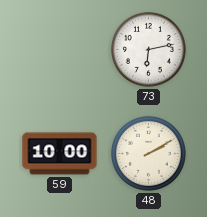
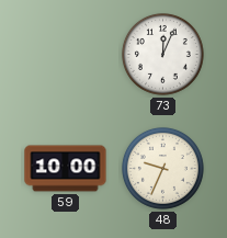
73: 6:13 -> 12:04 (162, 54)
48: 2:10 -> 9:34 (162, 168)
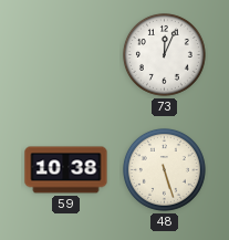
59: 10:00 -> 10:38 (66, 170)
48: 9:34 -> 5:27 (164, 169)
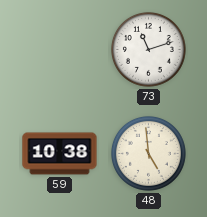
73: 12:04 -> 11:12 (148, 49)
48: 5:27 -> 4:59 (148, 153)
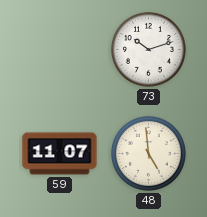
73: 11:12 -> 10:12 (148, 49)
59: 10:38 -> 11:07 (60, 154)
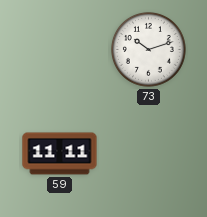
59: 11:07 -> 11:11 (60, 154)
48: 4:59 -> none (148, 153)
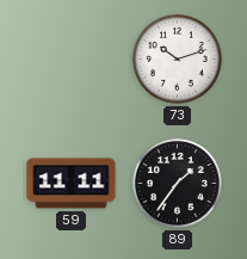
89: none -> 1:36 (177, 183)
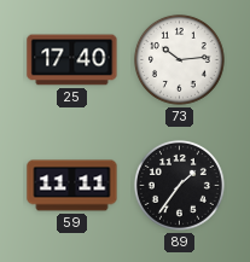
25: none -> 17:40 (72, 60)
73: 10:12 -> 10:14 (179, 59)
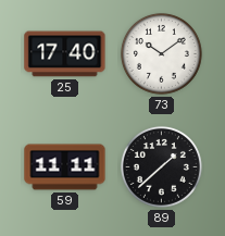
73: 10:14 -> 10:09 (161, 53)
89: 1:36 -> 1:38 (161, 166)
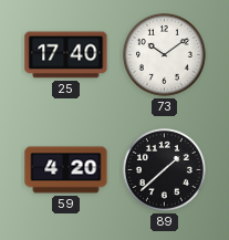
59: 11:11 -> 4:20 (66, 170)
